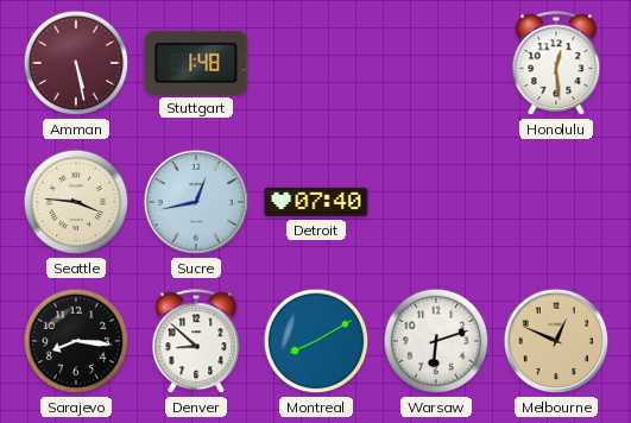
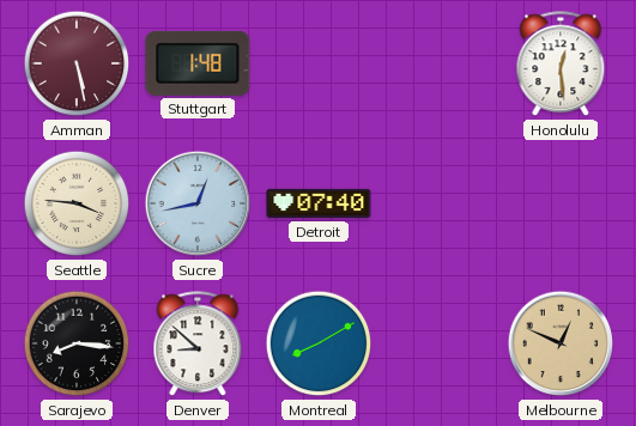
Warsaw: 6:12 -> none (436, 341)
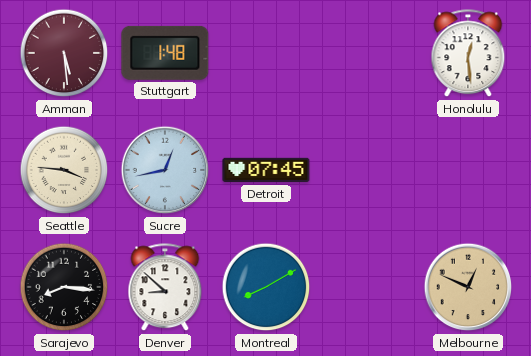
Amman: 5:28 -> 5:29 (64, 53)
Detroit: 07:40 -> 07:45 (266, 170)
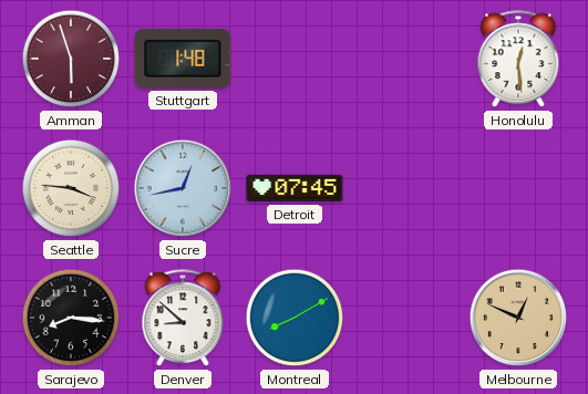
Amman: 5:29 -> 5:57 (71, 59)
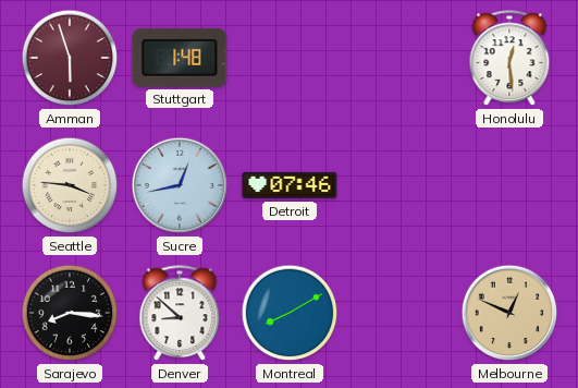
Detroit: 07:45 -> 07:46 (290, 185)
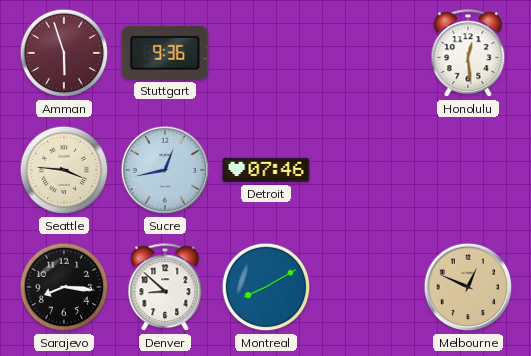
Stuttgart: 1:48 -> 9:36 (165, 53)
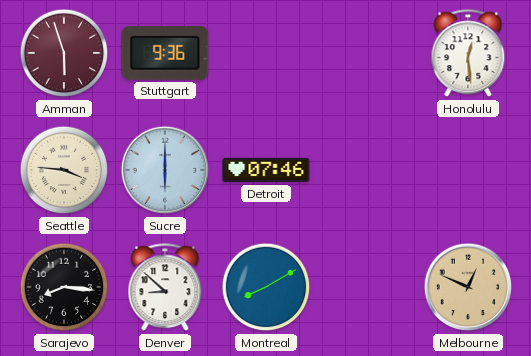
Sucre: 12:43 -> 6:00 (165, 170)
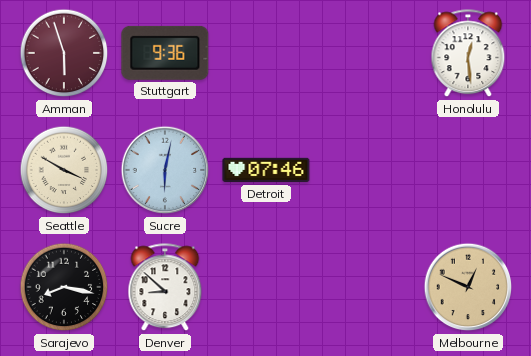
Seattle: 3:46 -> 3:50 (64, 170)
Sucre: 6:00 -> 6:02 (165, 170)
Sarajevo: 8:16 -> 8:17 (64, 287)
Montreal: 8:10 -> none (266, 287)
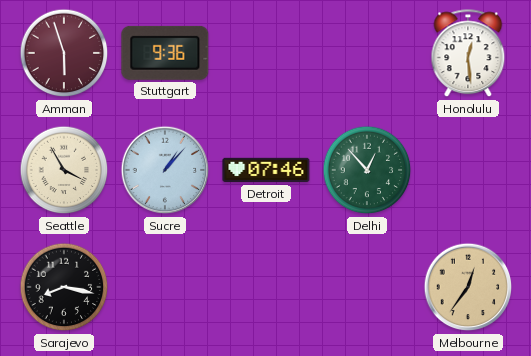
Seattle: 3:50 -> 3:55 (64, 170)
Sucre: 6:02 -> 1:07 (165, 170)
Delhi: none -> 12:53 (367, 170)
Denver: 8:52 -> none (165, 288)
Melbourne: 12:49 -> 12:36 (468, 287)
